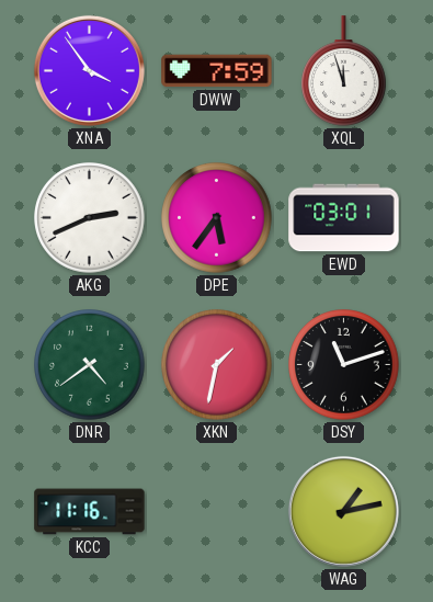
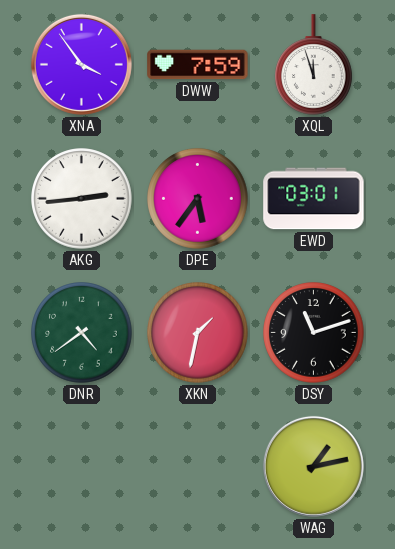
AKG: 2:41 -> 2:44 (82, 199)
KCC: 11:16 -> none (90, 512)
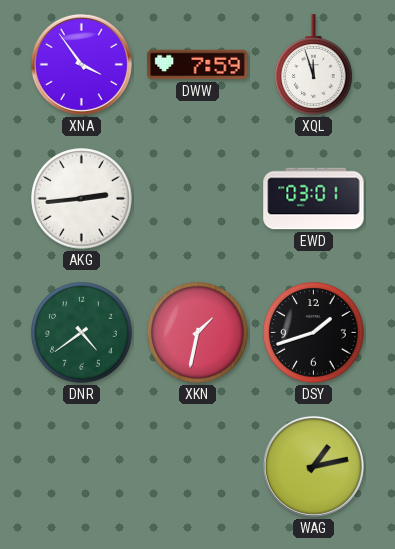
DPE: 5:36 -> none (198, 199)
DSY: 11:12 -> 1:42 (314, 333)
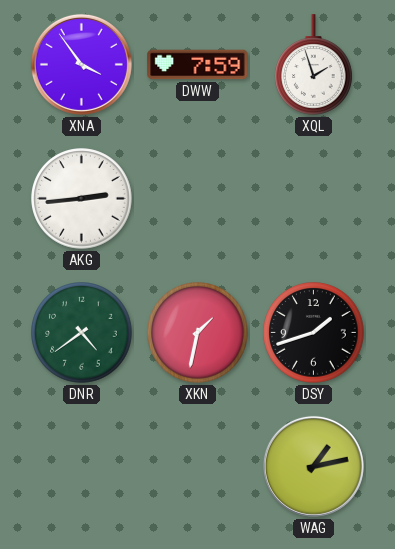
XQL: 11:57 -> 1:57 (314, 65)
EWD: 03:01 -> none (314, 199)
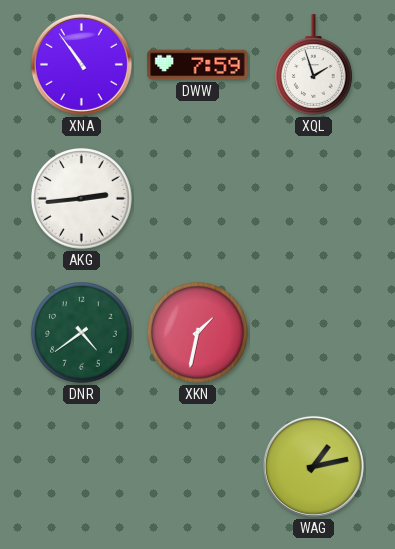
XNA: 3:54 -> 10:54 (81, 64)
DSY: 1:42 -> none (314, 333)
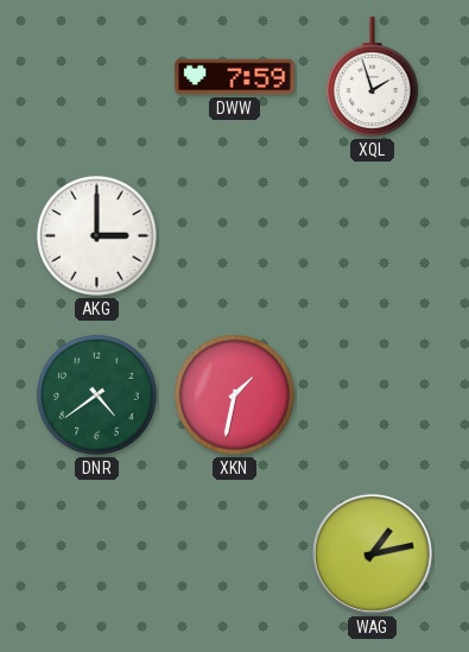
XNA: 10:54 -> none (81, 64)
AKG: 2:44 -> 3:00 (97, 236)
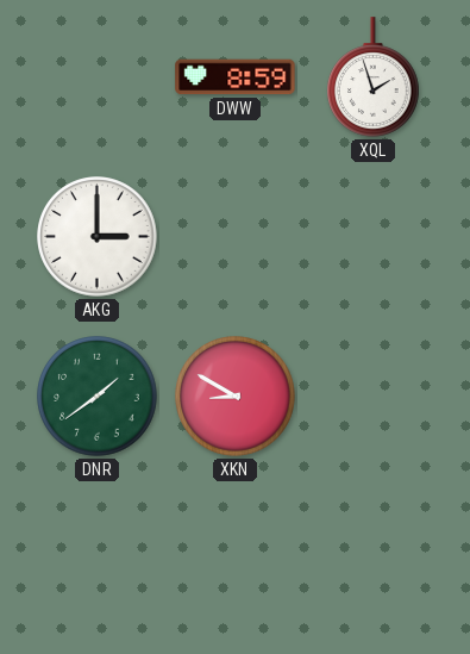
DWW: 7:59 -> 8:59 (236, 77)
DNR: 4:39 -> 1:39 (98, 397)
XKN: 1:32 -> 8:50 (236, 397)
WAG: 1:13 -> none (372, 553)
